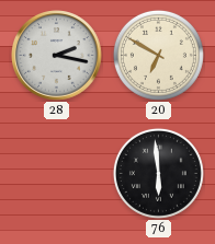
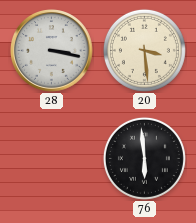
28: 2:17 -> 3:17 (52, 51)
20: 6:50 -> 3:29 (144, 50)
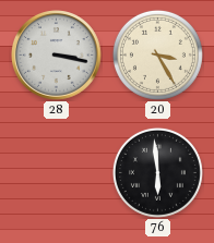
20: 3:29 -> 3:25 (157, 54)
